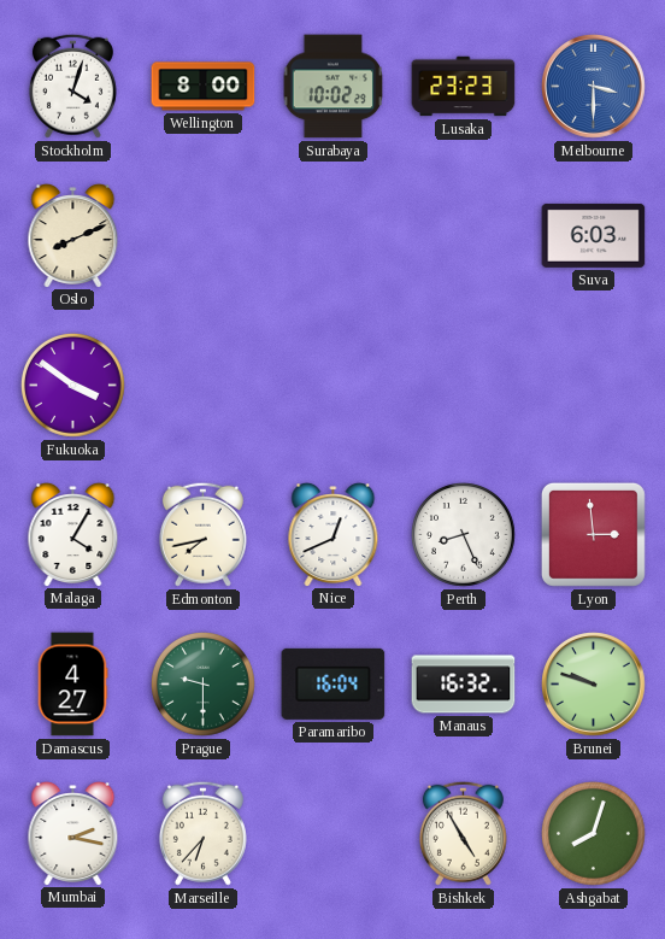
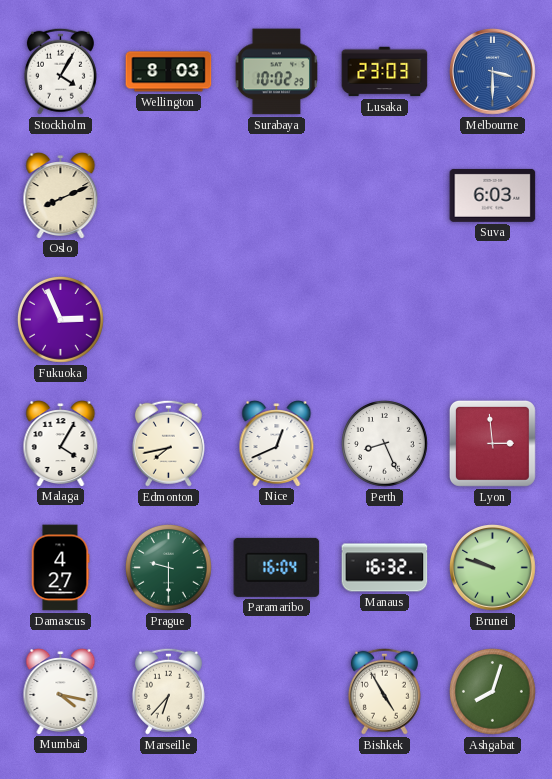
Stockholm: 4:03 -> 4:05 (60, 71)
Wellington: 8:00 -> 8:03 (169, 72)
Lusaka: 23:23 -> 23:03 (385, 72)
Fukuoka: 3:51 -> 2:56 (60, 320)
Mumbai: 2:17 -> 4:17 (61, 692)
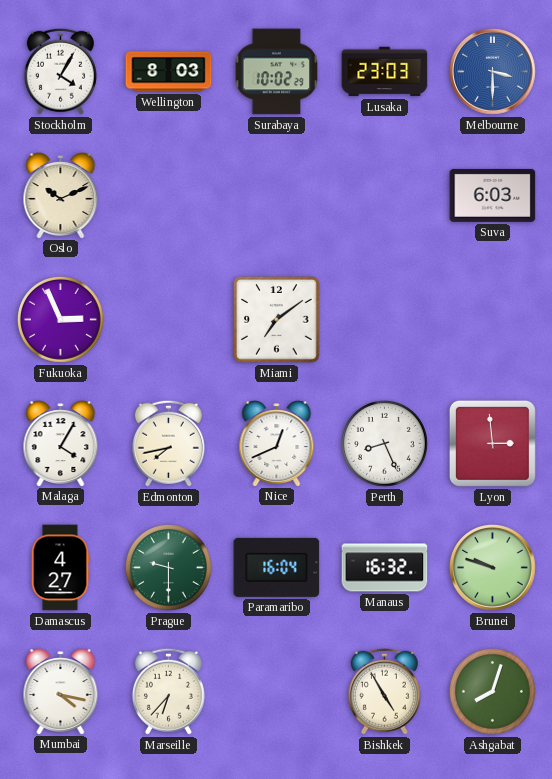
Oslo: 8:11 -> 10:11 (61, 196)
Miami: none -> 7:09 (277, 320)
